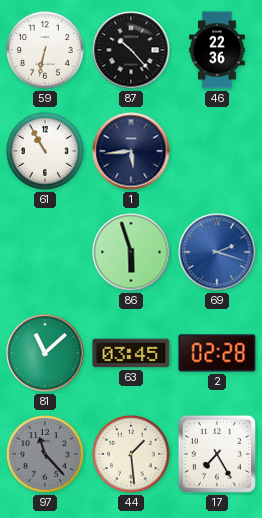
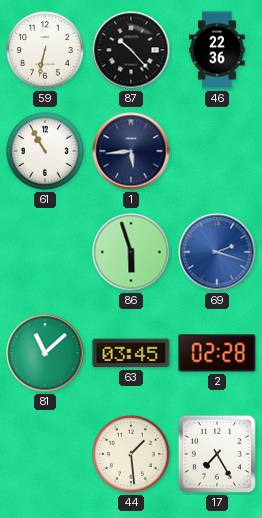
97: 11:23 -> none (45, 454)
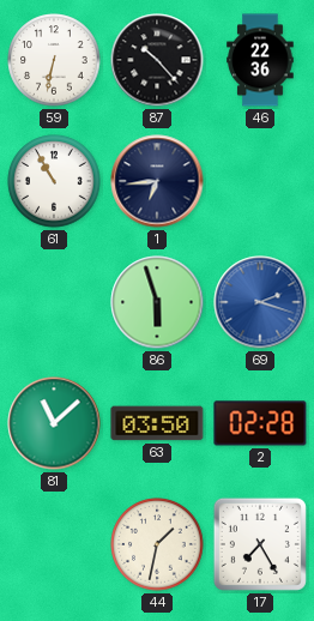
1: 5:44 -> 6:44 (157, 181)
63: 03:45 -> 03:50 (157, 423)
44: 1:29 -> 1:32 (157, 544)
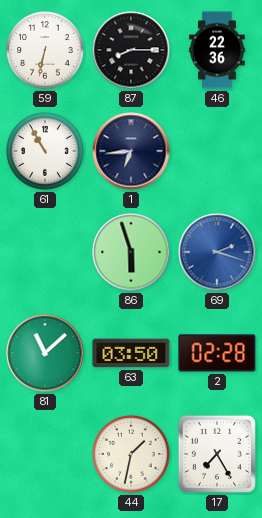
87: 10:23 -> 8:15 (131, 50)
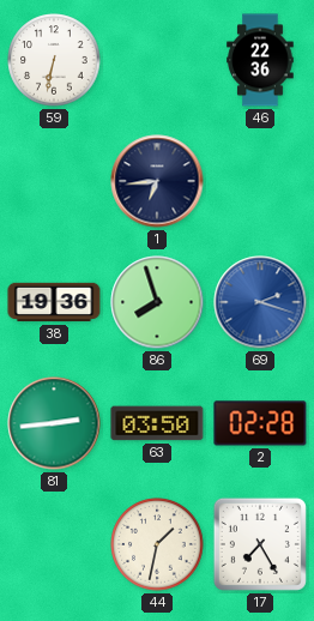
87: 8:15 -> none (131, 50)
61: 10:55 -> none (45, 151)
38: none -> 19:36 (54, 302)
86: 5:57 -> 7:57 (157, 302)
81: 11:08 -> 2:44 (54, 423)
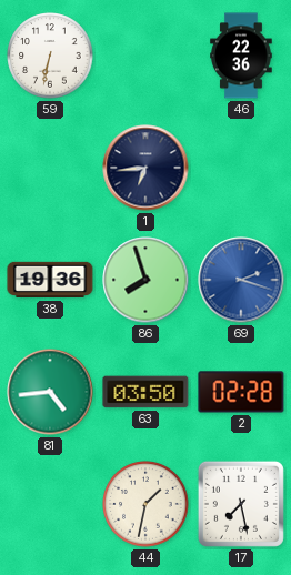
81: 2:44 -> 4:44 (50, 392)
17: 7:25 -> 7:28 (241, 504)
